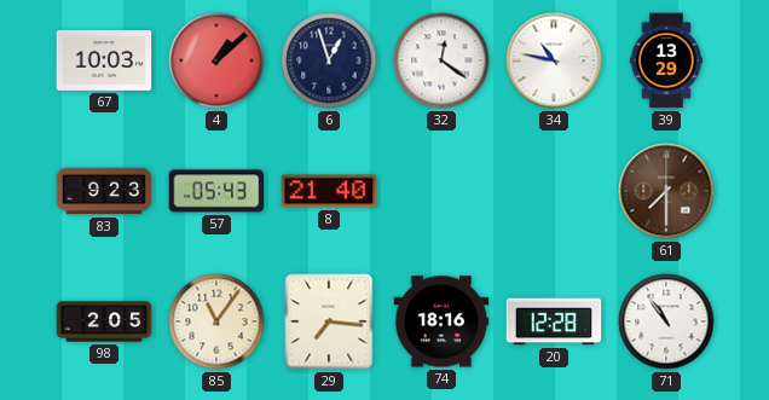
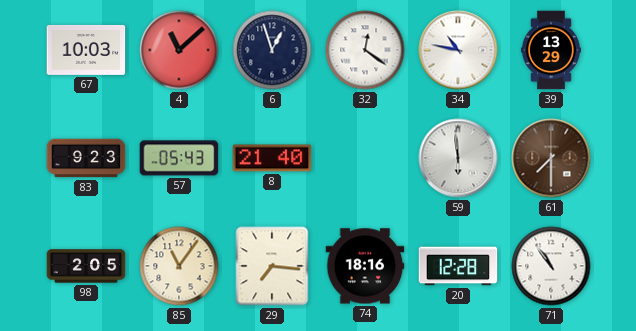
4: 1:08 -> 11:08 (179, 50)
59: none -> 5:59 (458, 158)
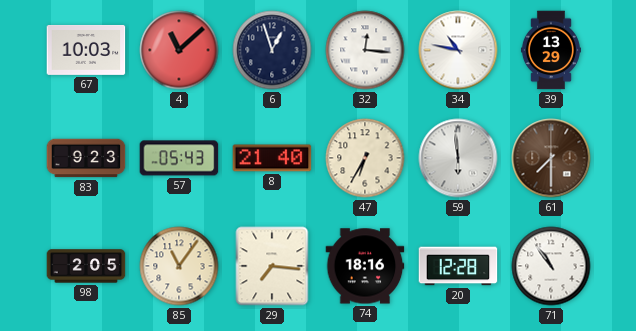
32: 12:21 -> 12:16 (365, 50)
47: none -> 6:35 (365, 158)
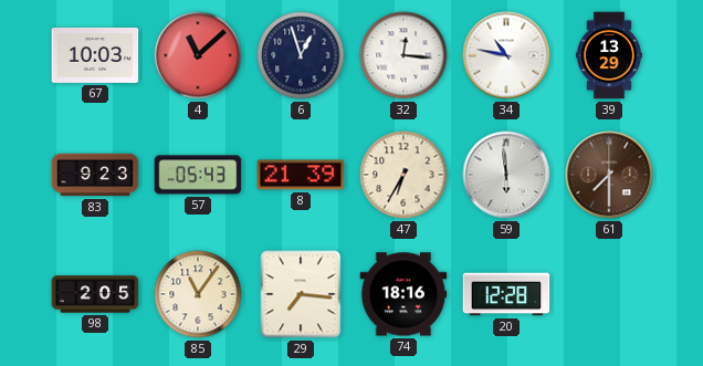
8: 21:40 -> 21:39 (301, 175)
71: 10:54 -> none (551, 266)
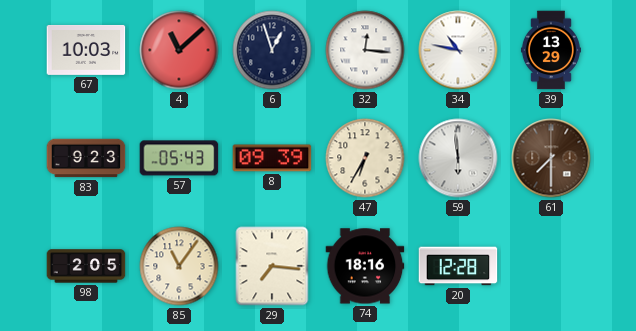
8: 21:39 -> 09:39 (272, 158)
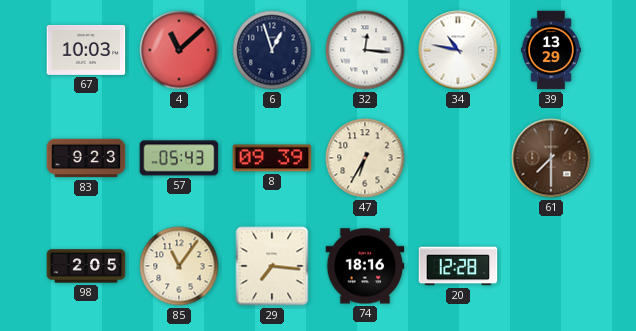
59: 5:59 -> none (458, 158)
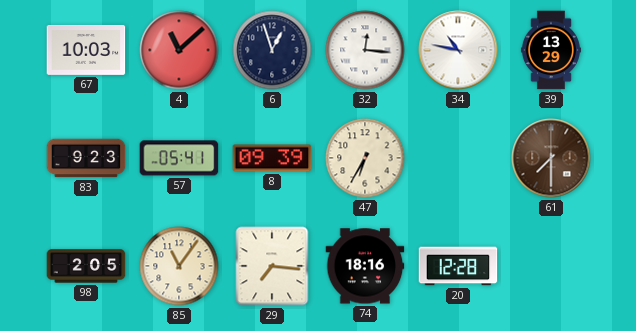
57: 05:43 -> 05:41 (179, 158)
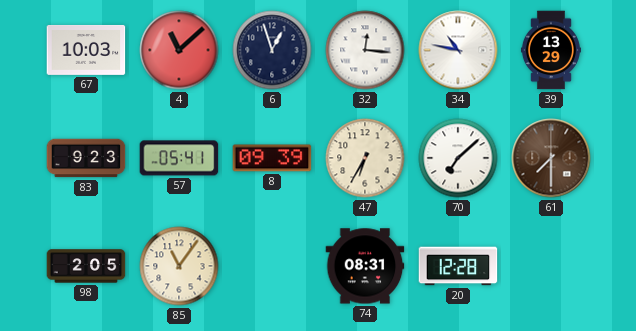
70: none -> 7:08 (458, 158)
29: 7:16 -> none (272, 266)
74: 18:16 -> 08:31 (365, 266)
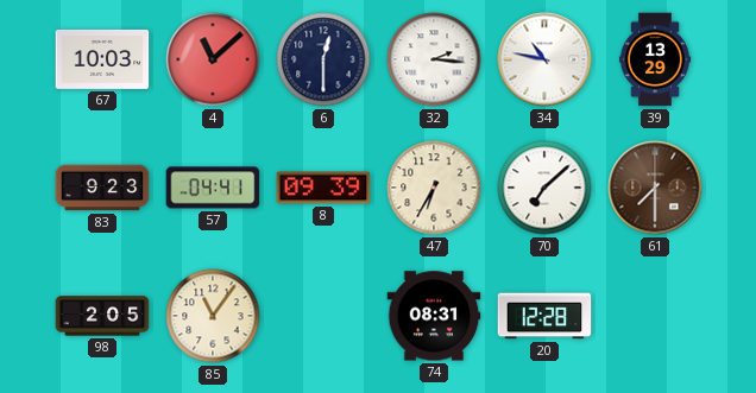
6: 12:57 -> 12:30 (323, 59)
32: 12:16 -> 2:16 (434, 59)
57: 05:41 -> 04:41 (213, 188)
